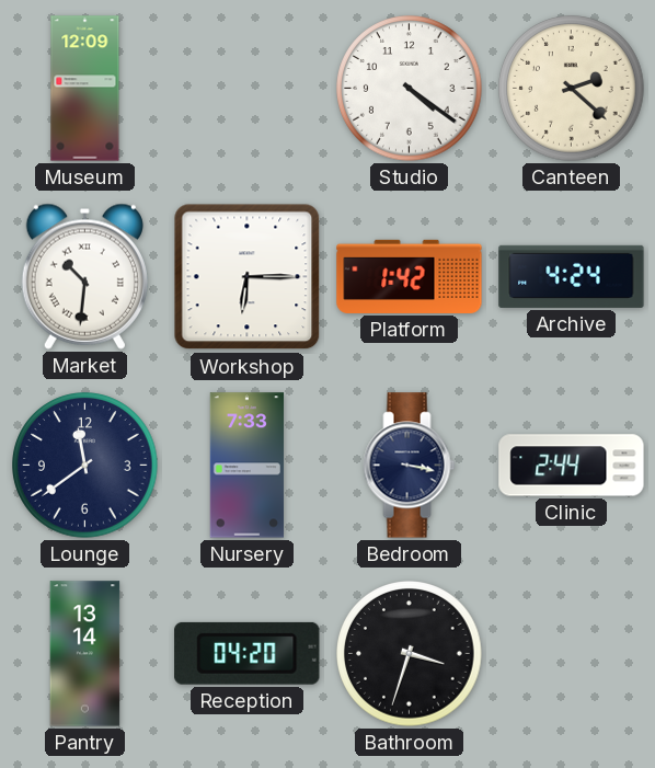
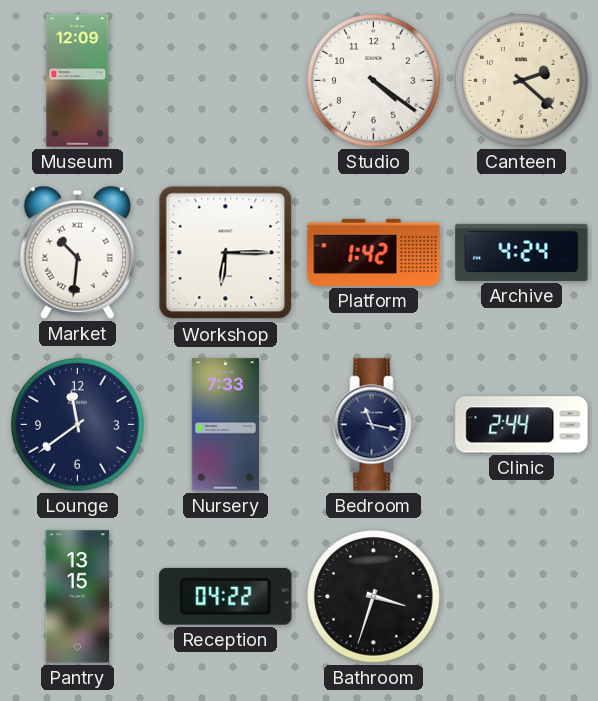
Bedroom: 3:17 -> 11:17 (374, 425)
Pantry: 13:14 -> 13:15 (78, 597)
Reception: 04:20 -> 04:22 (226, 596)
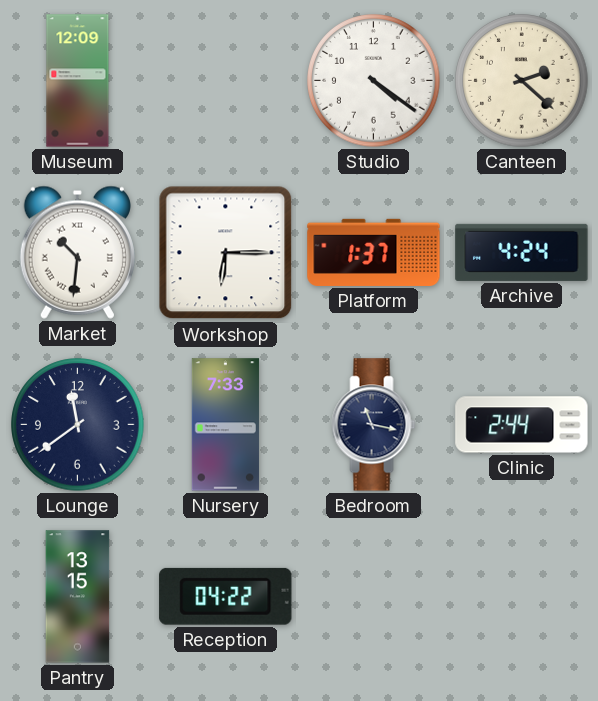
Platform: 1:42 -> 1:37 (374, 252)
Bathroom: 3:33 -> none (374, 597)
